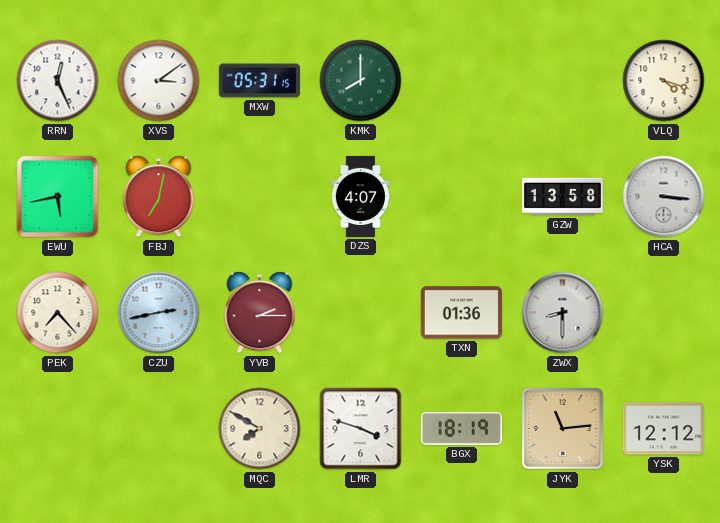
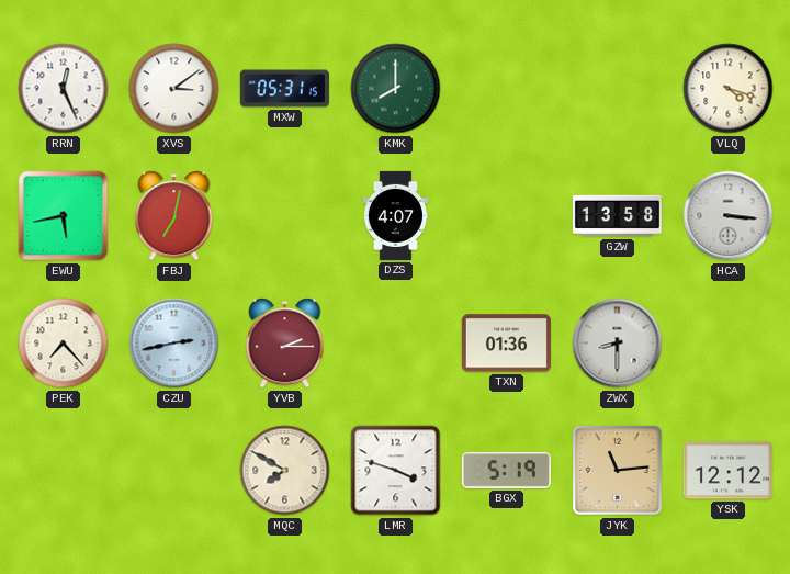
BGX: 18:19 -> 5:19 (506, 470)
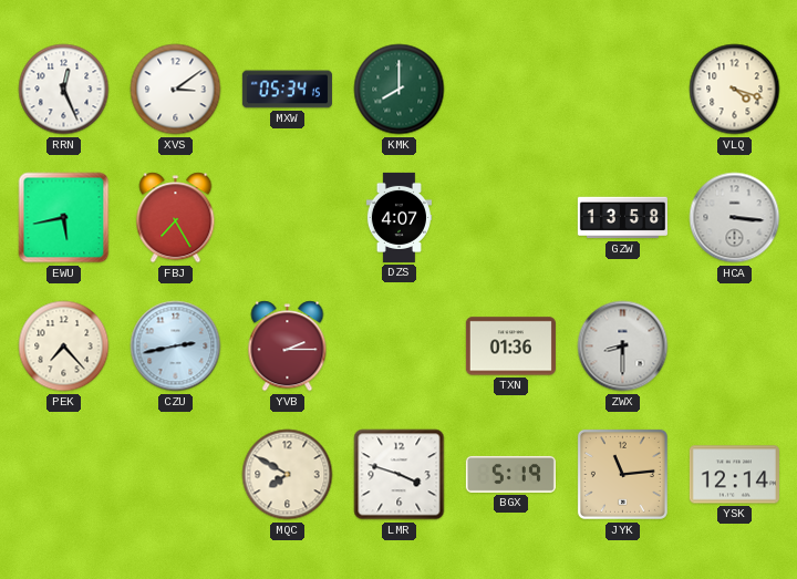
MXW: 05:31 -> 05:34 (287, 90)
FBJ: 7:02 -> 7:25 (176, 218)
YSK: 12:12 -> 12:14 (734, 475)
